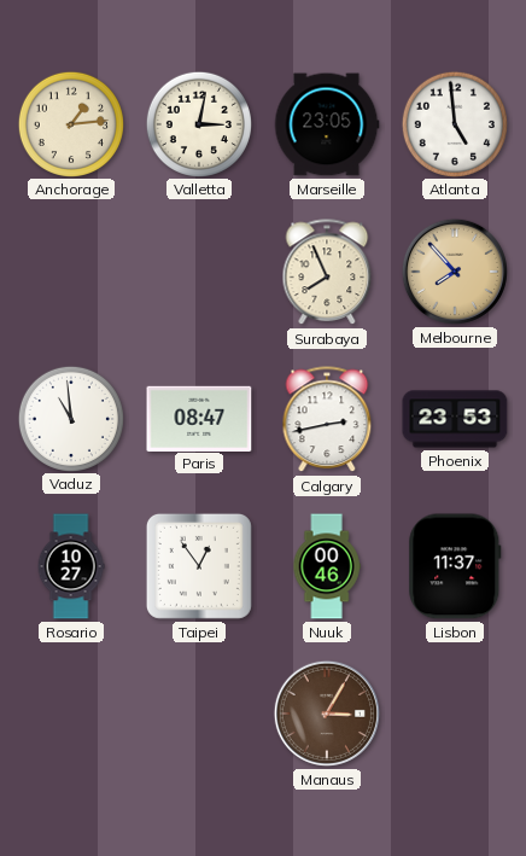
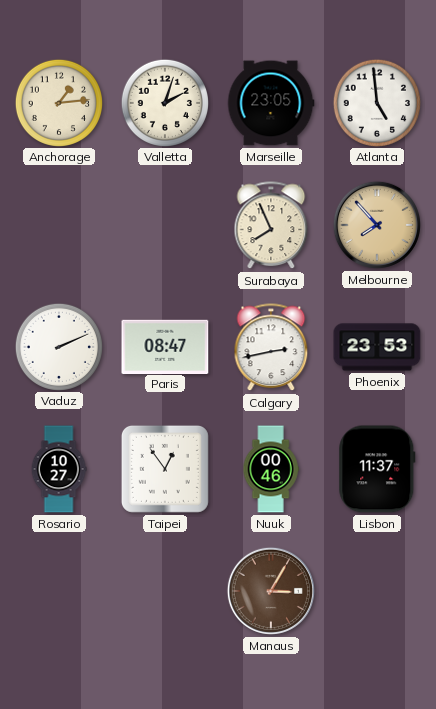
Valletta: 3:02 -> 2:03 (164, 102)
Vaduz: 10:59 -> 2:11 (58, 346)
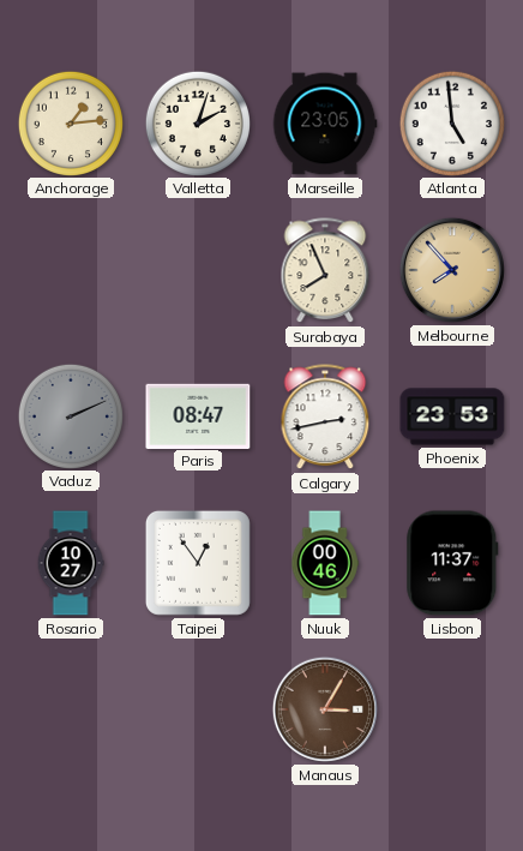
Vaduz dial: white -> grey (70, 415)
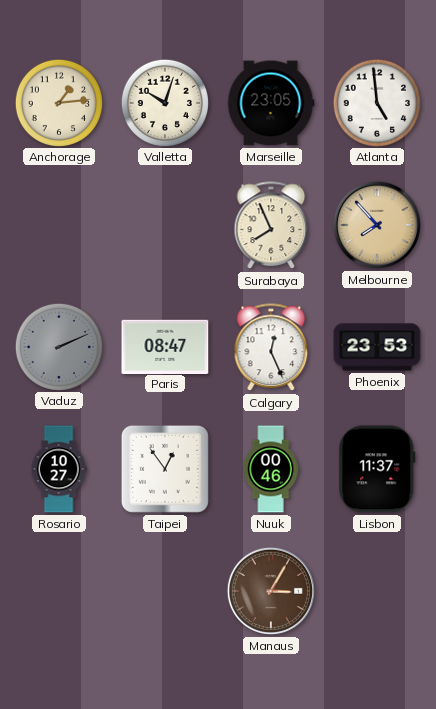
Valletta: 2:03 -> 10:03 (164, 102)
Calgary: 2:43 -> 12:26 (271, 348)
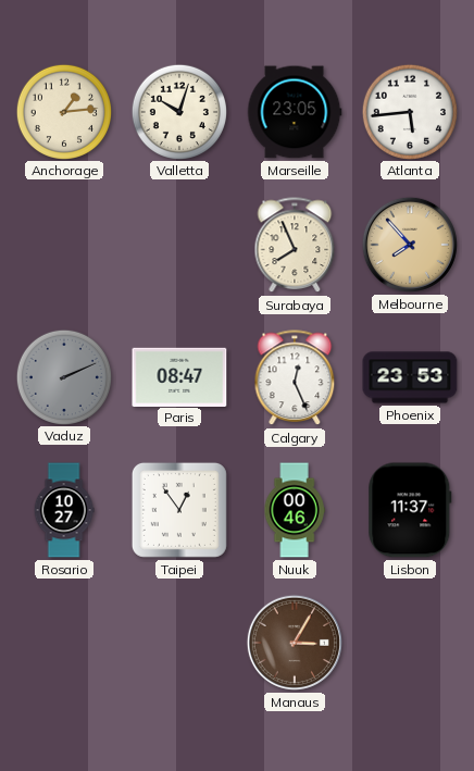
Atlanta: 4:59 -> 5:44 (409, 111)
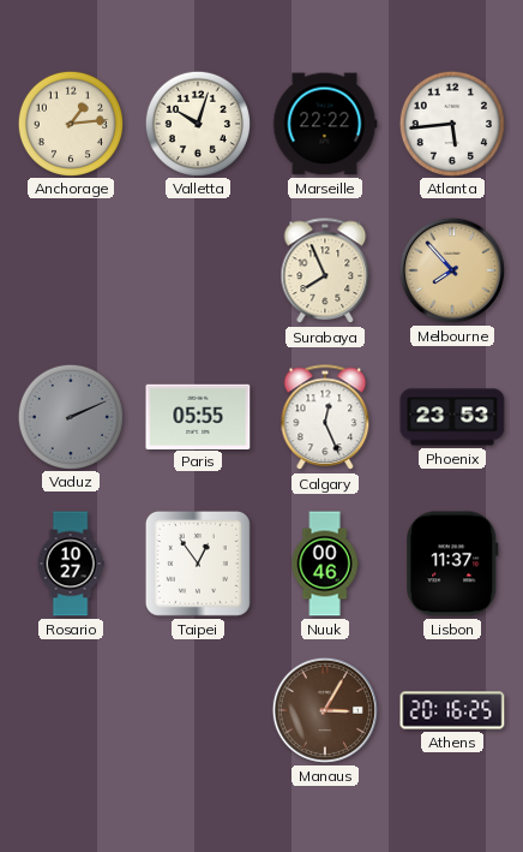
Marseille: 23:05 -> 22:22 (325, 124)
Paris: 08:47 -> 05:55 (198, 416)
Athens: none -> 20:16 (452, 710)
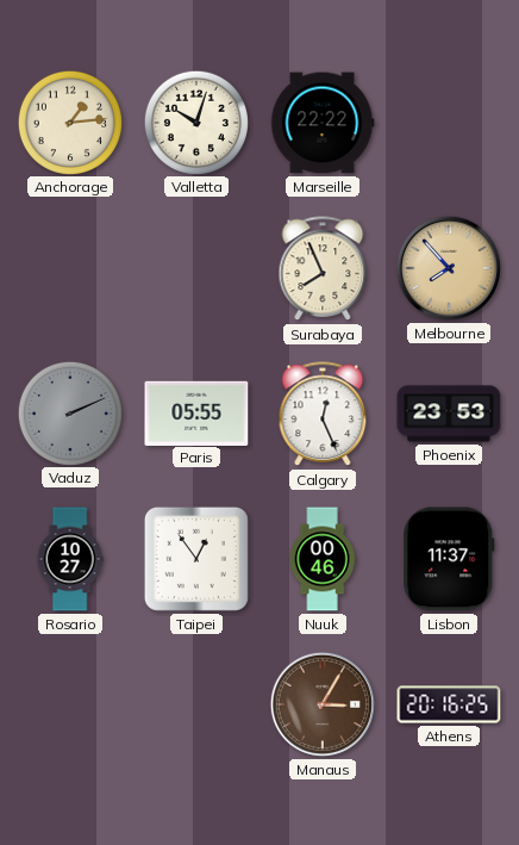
Atlanta: 5:44 -> none (451, 123)
